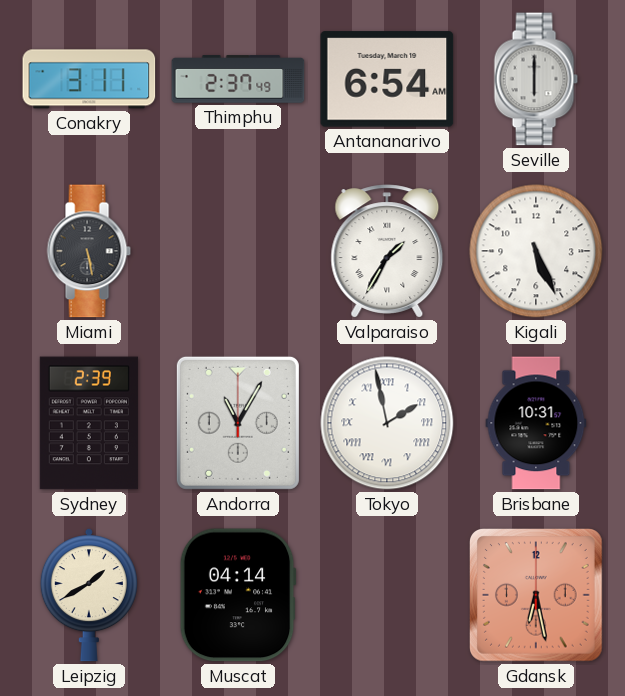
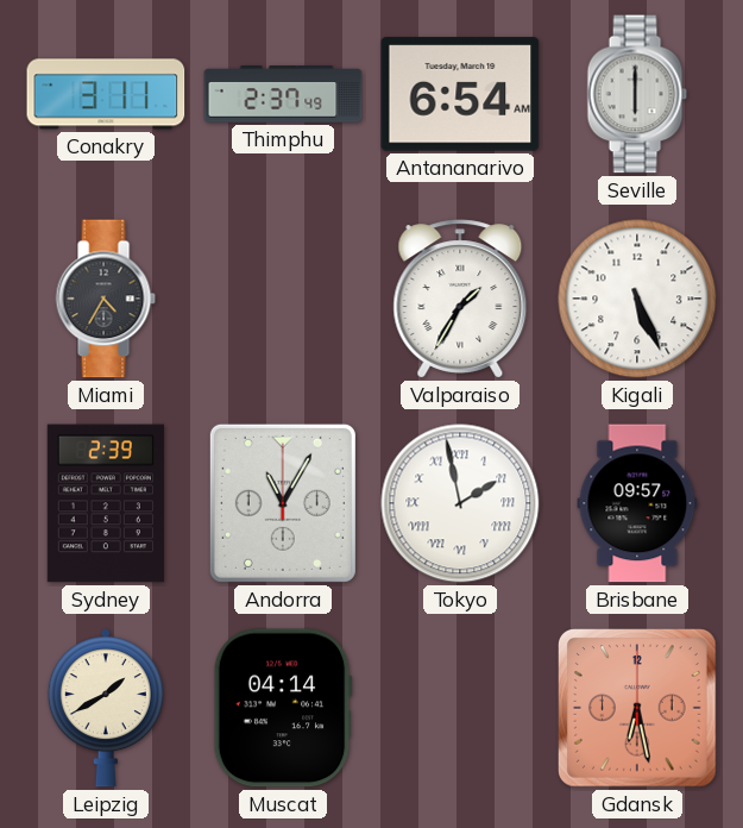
Miami: 5:28 -> 4:35 (106, 299)
Brisbane: 10:31 -> 09:57 (637, 503)
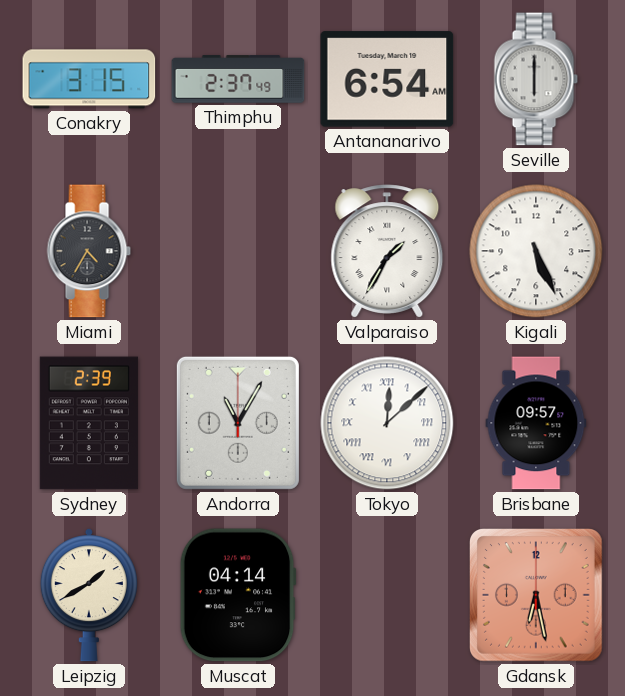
Conakry: 3:11 -> 3:15 (89, 79)
Tokyo: 1:58 -> 12:08 (387, 423)
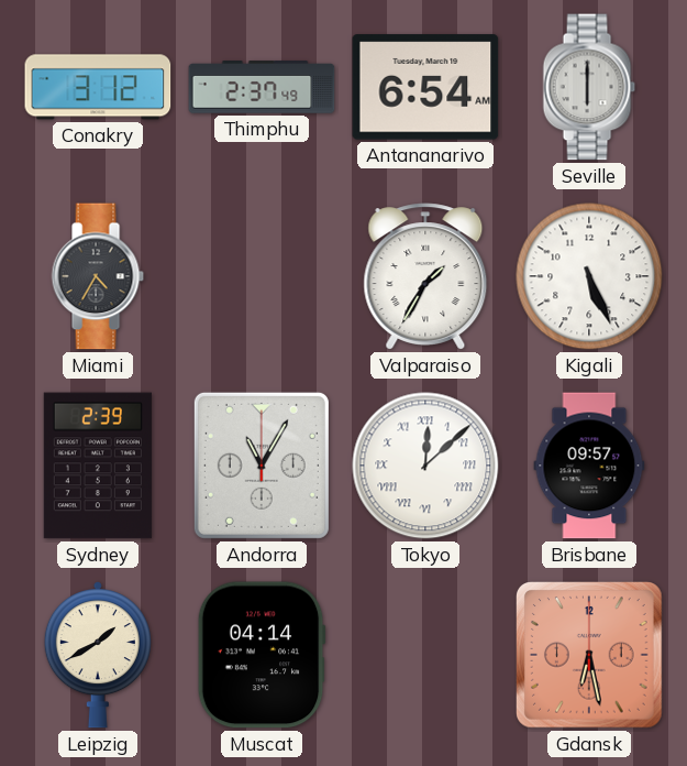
Conakry: 3:15 -> 3:12 (98, 87)
